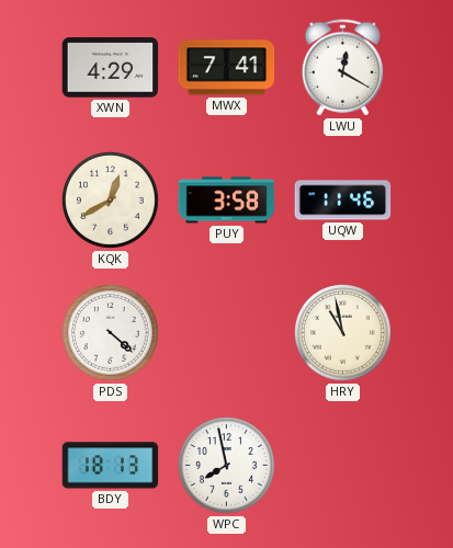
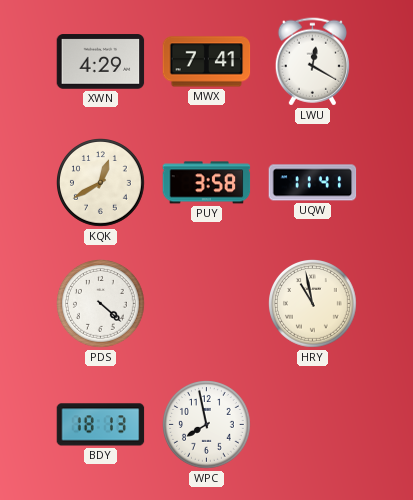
UQW: 11:46 -> 11:41 (313, 183)
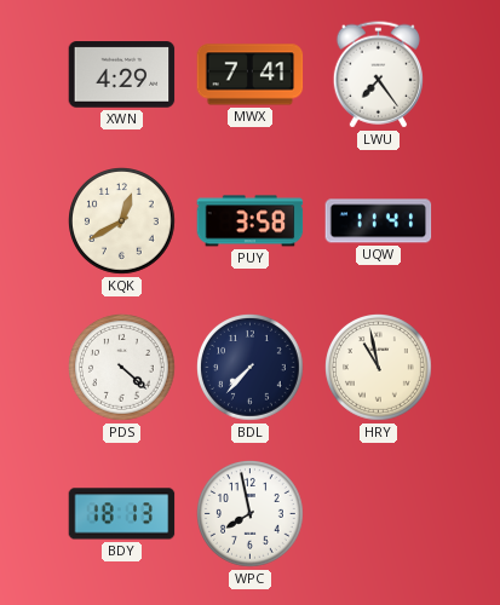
LWU: 12:20 -> 7:24 (378, 75)
BDL: none -> 7:37 (251, 368)
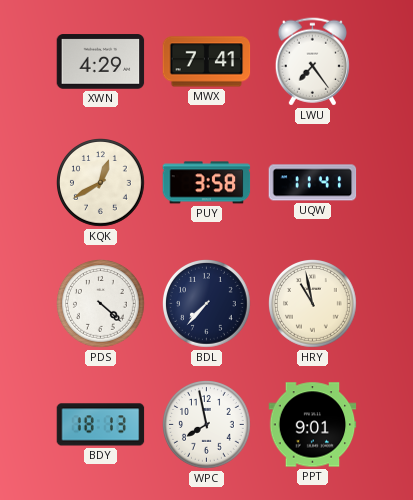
PPT: none -> 9:01 (313, 425)
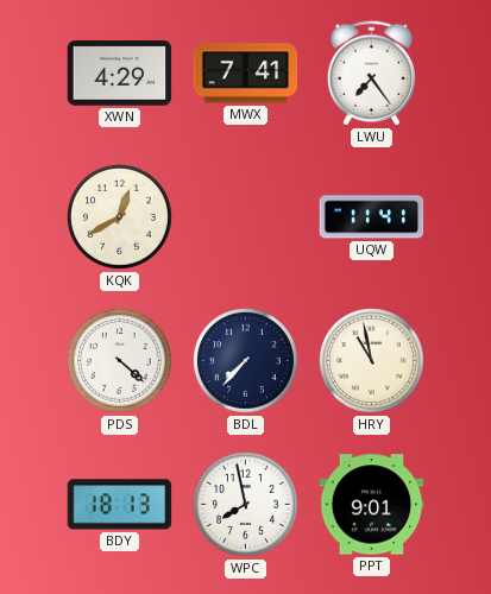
PUY: 3:58 -> none (207, 183)
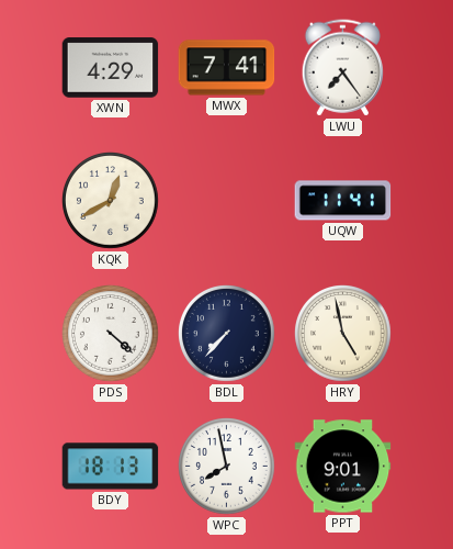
HRY: 10:58 -> 4:58 (343, 334)
